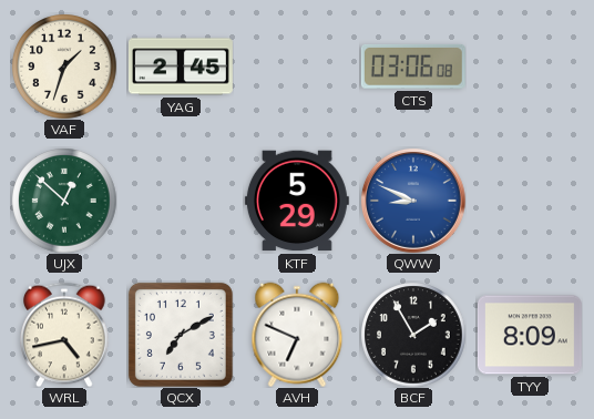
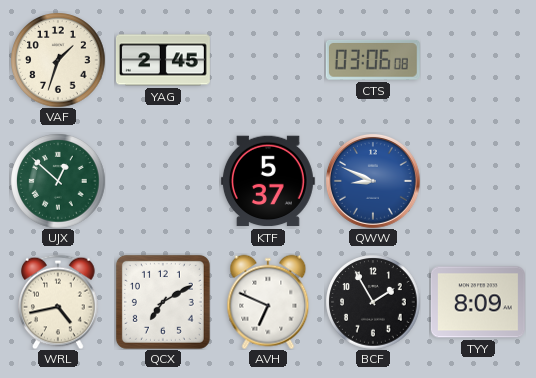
KTF: 5:29 -> 5:37 (268, 181)
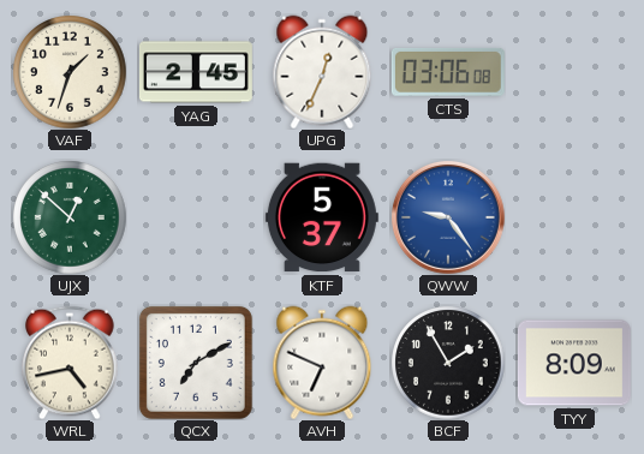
UPG: none -> 12:34 (322, 72)
QWW: 8:49 -> 9:24 (448, 217)
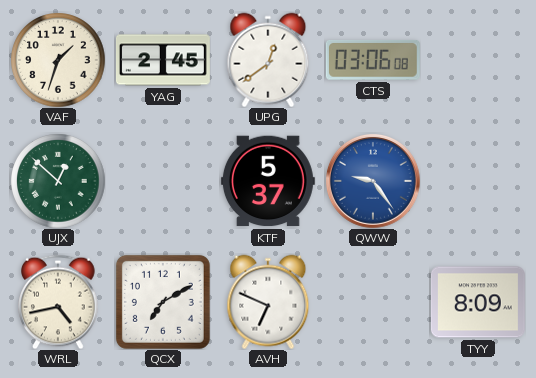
UPG: 12:34 -> 12:39 (268, 60)
BCF: 1:55 -> none (448, 363)
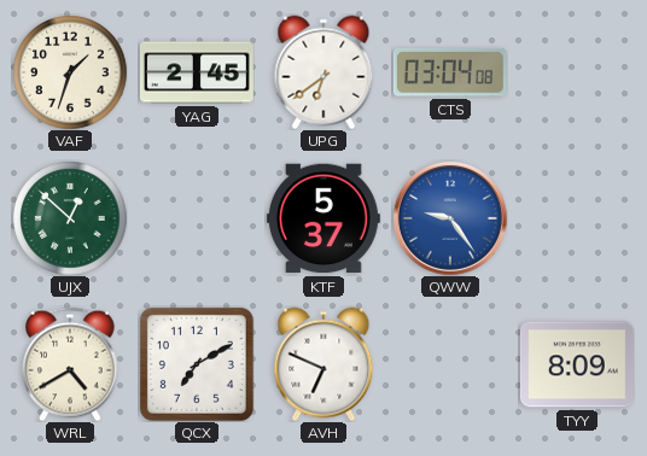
UPG: 12:39 -> 6:39 (323, 72)
CTS: 03:06 -> 03:04 (450, 72)
WRL: 4:43 -> 4:40 (70, 364)
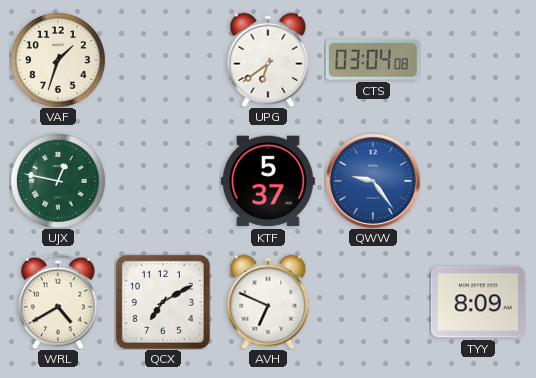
YAG: 2:45 -> none (197, 72)
UJX: 12:52 -> 12:47 (58, 181)
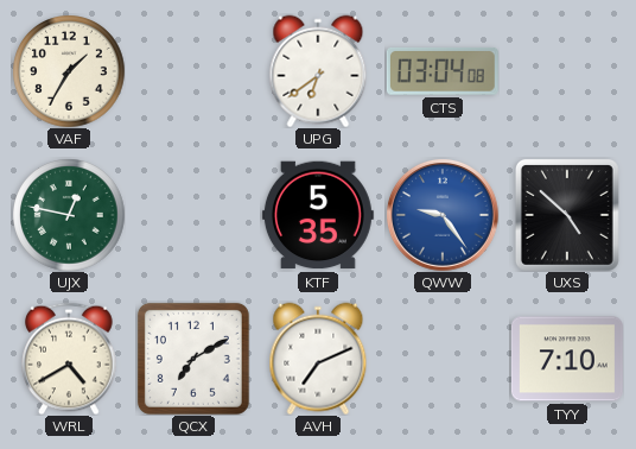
VAF: 1:33 -> 1:35 (69, 71)
KTF: 5:37 -> 5:35 (318, 215)
UXS: none -> 4:52 (567, 215)
AVH: 6:49 -> 7:11 (318, 359)
TYY: 8:09 -> 7:10 (567, 359)
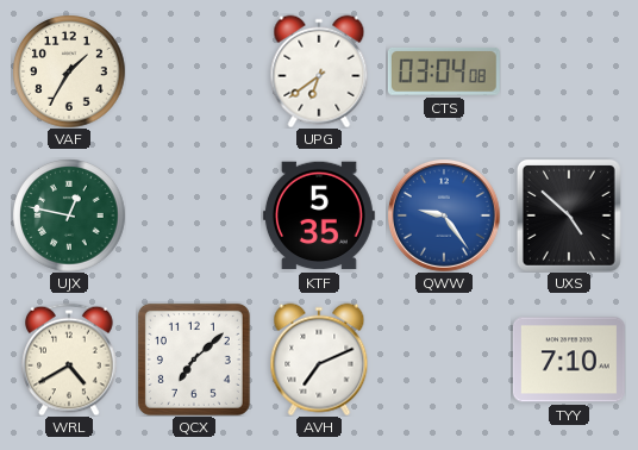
QCX: 7:10 -> 7:08 (194, 360)
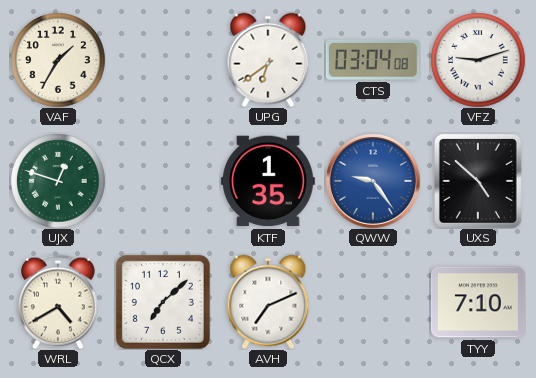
VFZ: none -> 9:12 (478, 60)
UJX: 12:47 -> 12:48 (58, 181)
KTF: 5:35 -> 1:35 (268, 181)
